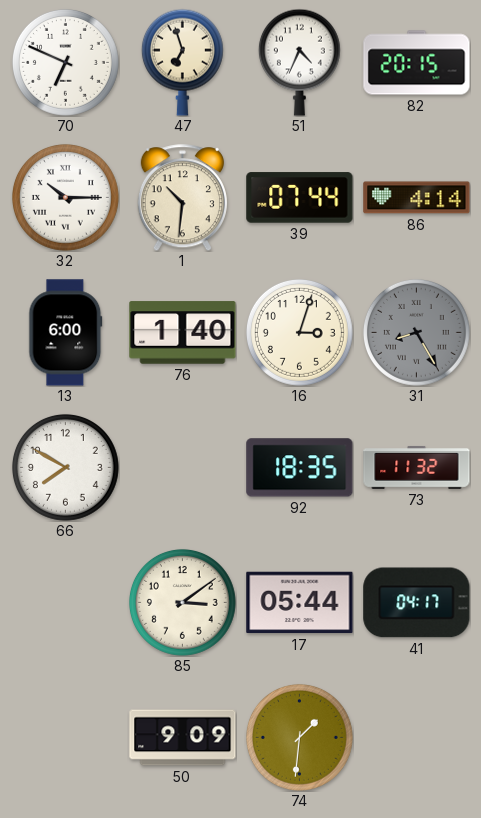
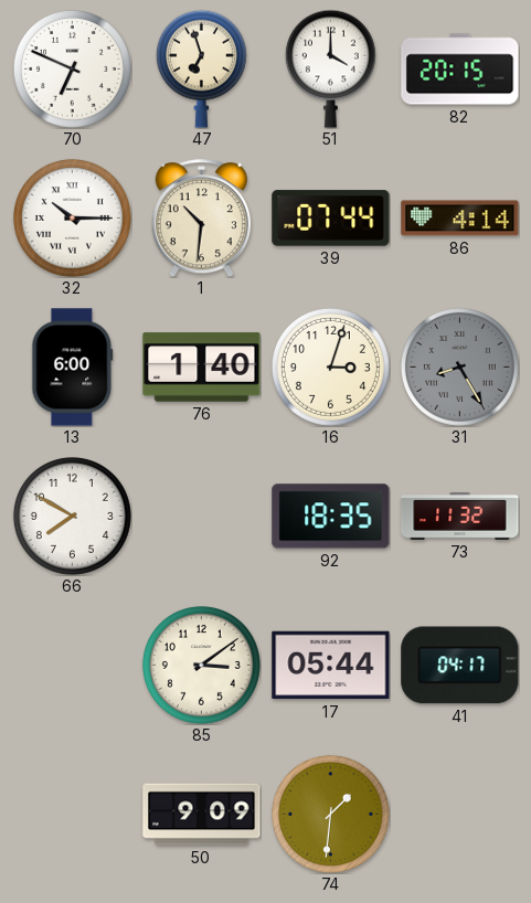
51: 4:34 -> 4:00 (330, 68)
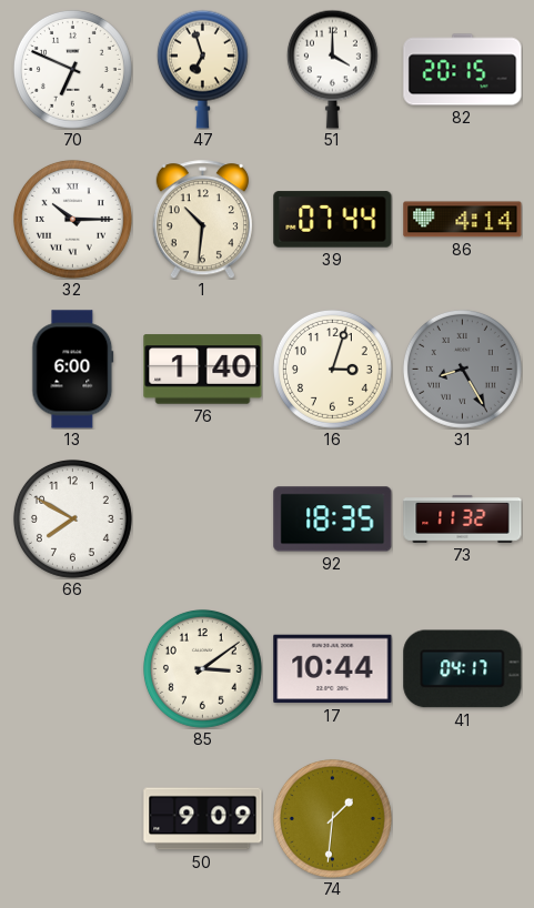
17: 05:44 -> 10:44 (333, 669)
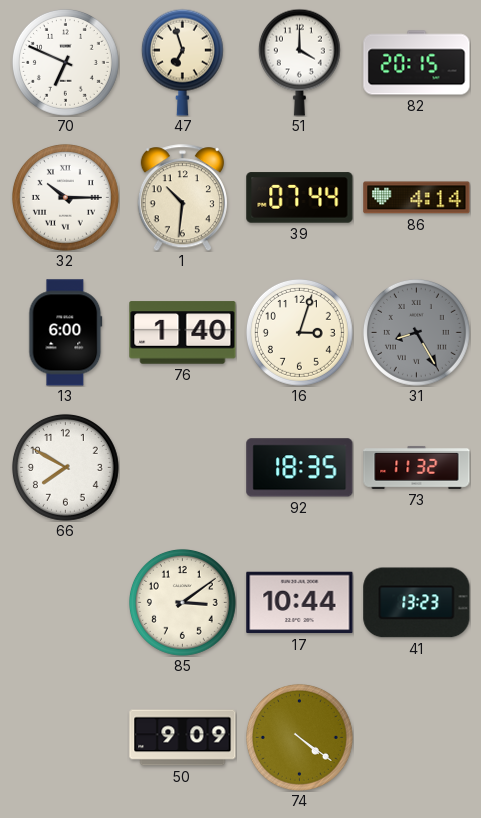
41: 04:17 -> 13:23 (417, 603)
74: 1:31 -> 4:21 (299, 737)
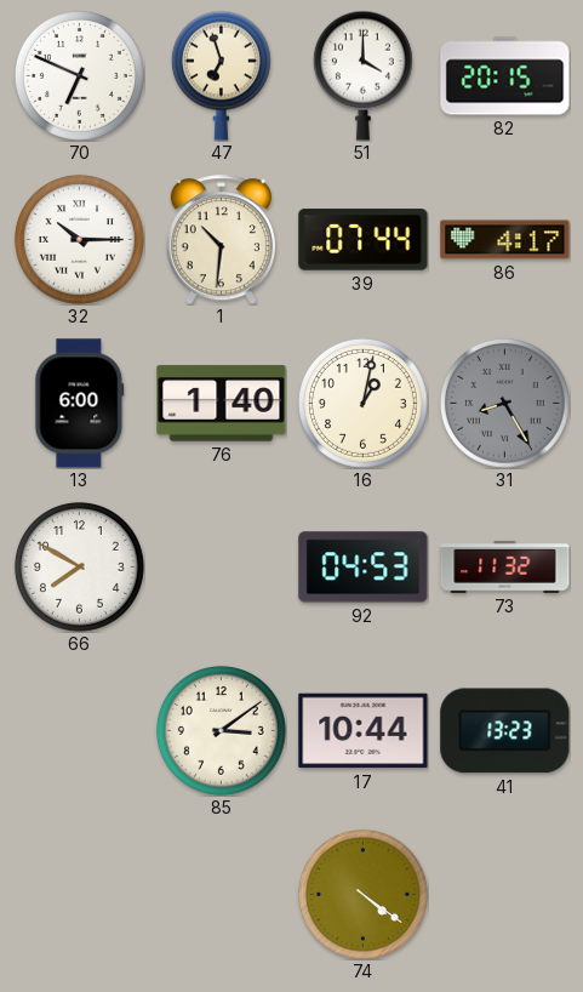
86: 4:14 -> 4:17 (505, 240)
16: 3:03 -> 1:02 (362, 403)
92: 18:35 -> 04:53 (364, 568)
50: 9:09 -> none (183, 738)
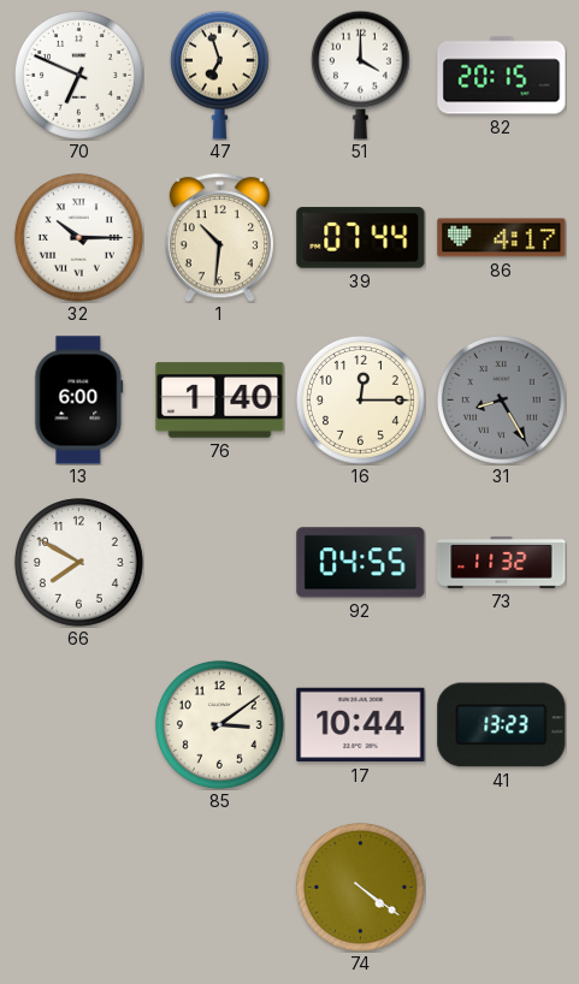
16: 1:02 -> 12:15 (360, 399)
92: 04:53 -> 04:55 (361, 563)
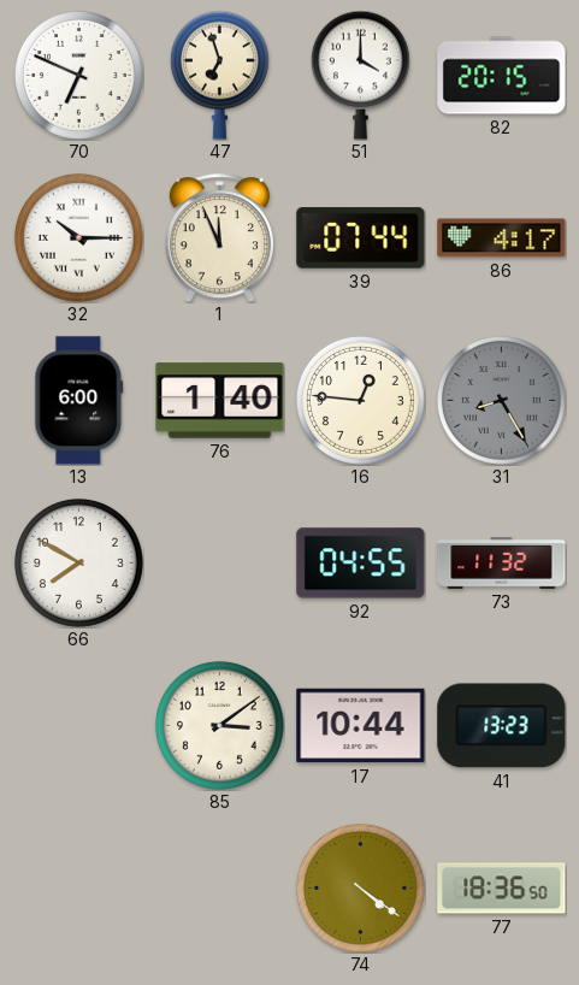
1: 10:31 -> 11:56 (219, 238)
16: 12:15 -> 12:46 (360, 400)
77: none -> 18:36 (502, 889)
